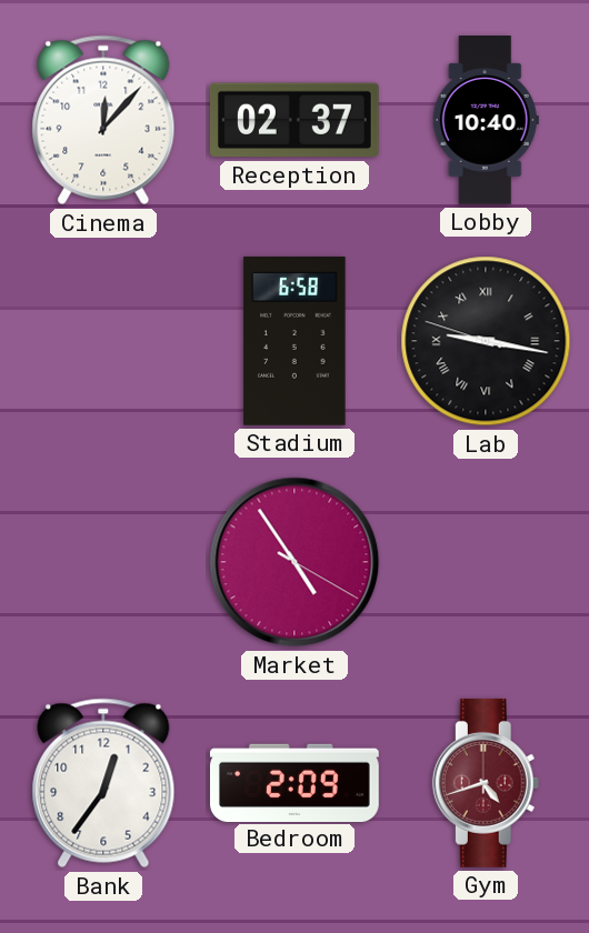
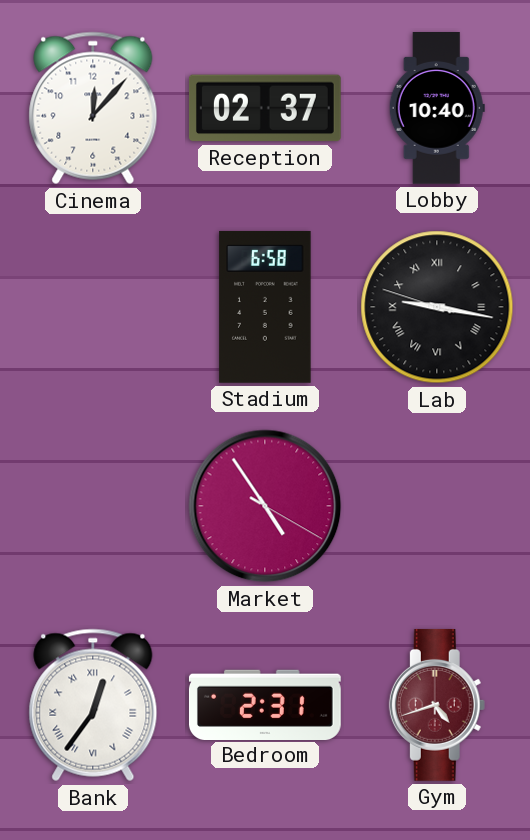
Bank numerals: Arabic -> Roman (93, 705)
Bedroom: 2:09 -> 2:31 (265, 704)
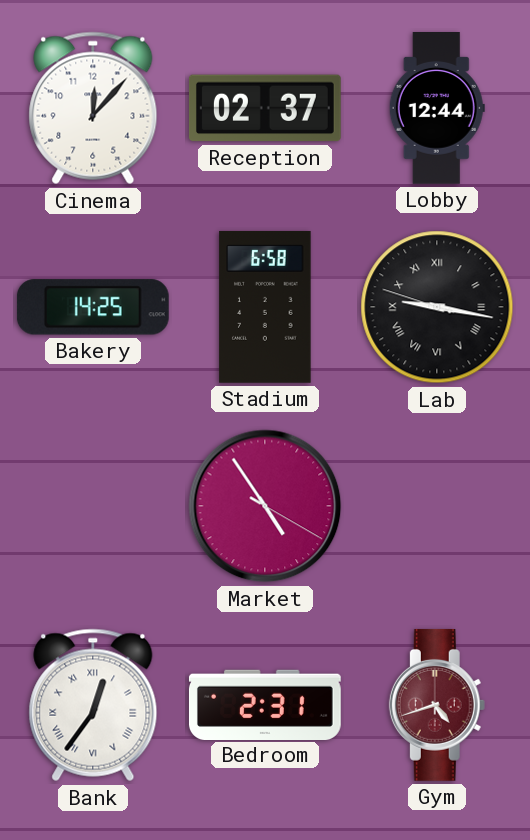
Lobby: 10:40 -> 12:44 (437, 109)
Bakery: none -> 14:25 (93, 307)
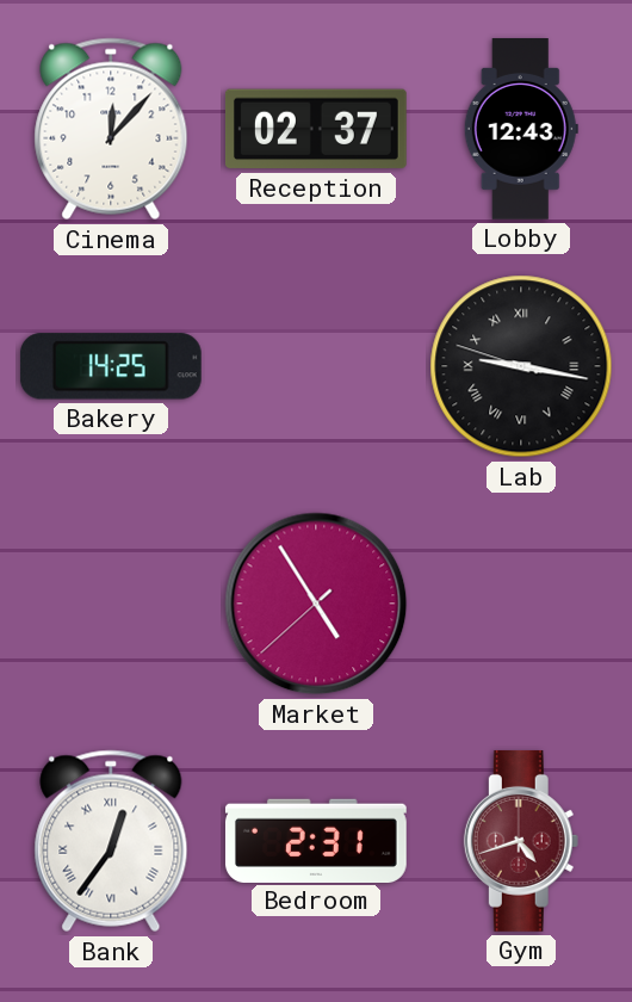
Lobby: 12:44 -> 12:43 (521, 130)
Stadium: 6:58 -> none (265, 307)
Market: 4:54:20 -> 4:54:38 (316, 604)
